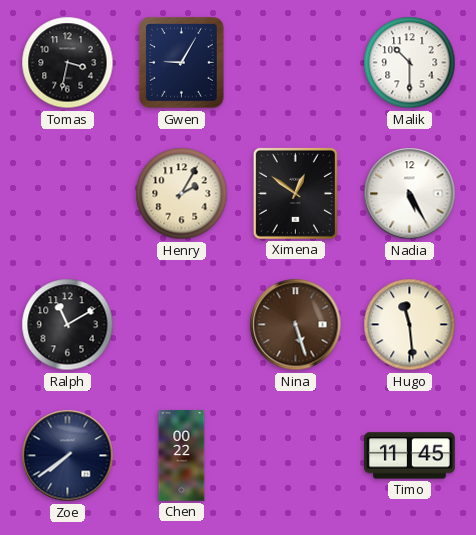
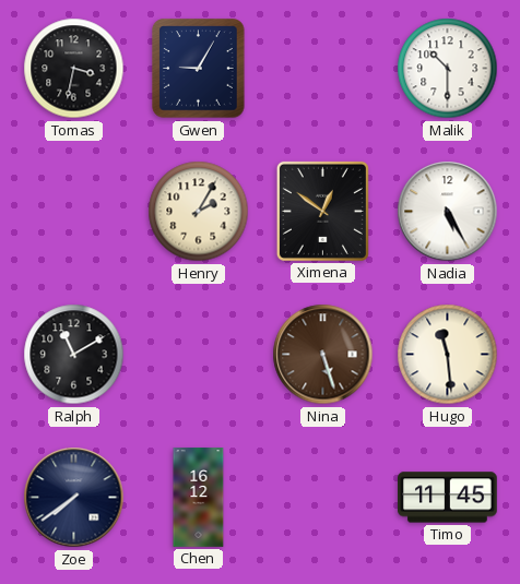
Chen: 00:22 -> 16:12 (199, 498)
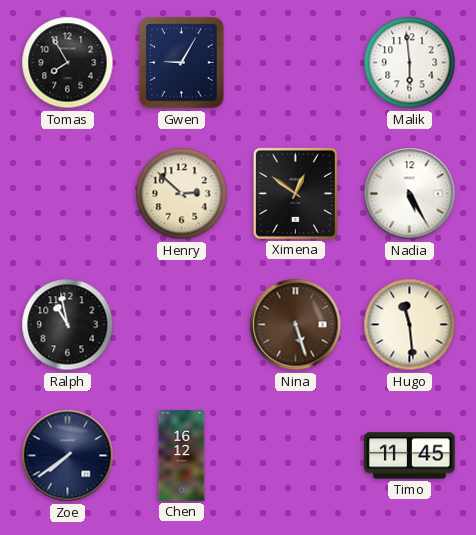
Tomas: 3:32 -> 7:55 (68, 63)
Malik: 10:30 -> 5:59 (410, 63)
Henry: 2:05 -> 2:52 (182, 194)
Ralph: 11:10 -> 10:58 (68, 325)
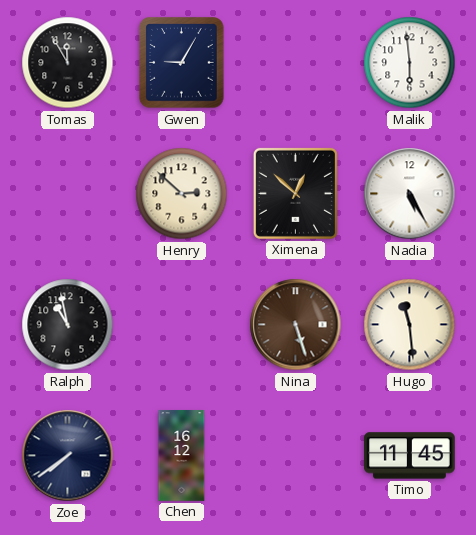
Tomas: 7:55 -> 11:55 (68, 63)
Ximena: 12:51 -> 12:52 (295, 193)
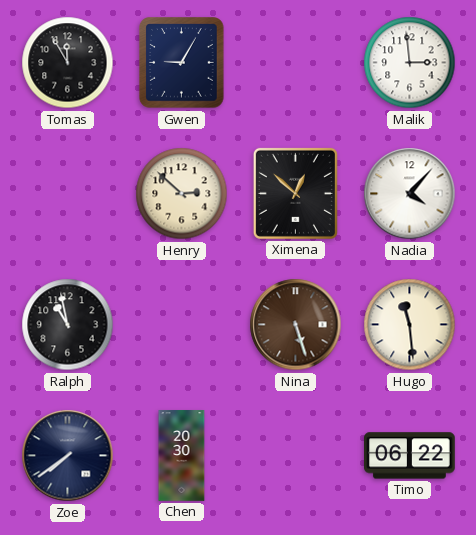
Malik: 5:59 -> 2:59 (410, 63)
Nadia: 5:25 -> 4:07 (410, 194)
Chen: 16:12 -> 20:30 (182, 456)
Timo: 11:45 -> 06:22 (410, 456)
